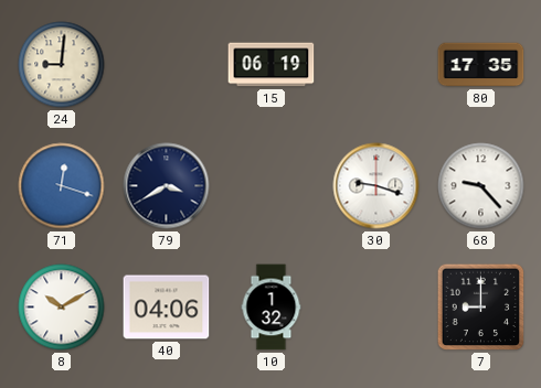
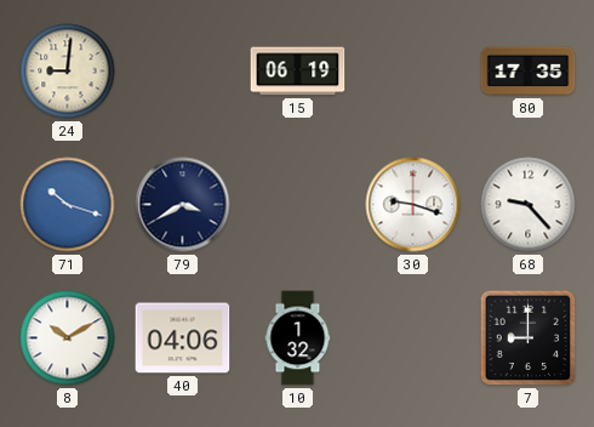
71: 12:18 -> 10:18 (68, 205)
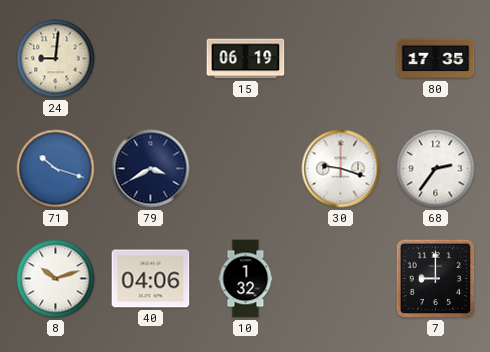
68: 9:23 -> 2:36 (436, 169)
8: 10:10 -> 10:12 (56, 279)
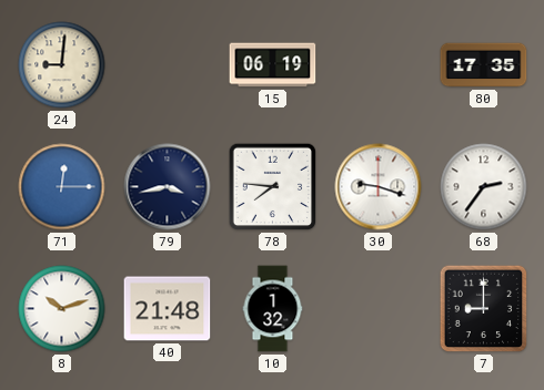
71: 10:18 -> 12:15 (62, 187)
79: 3:40 -> 3:43 (168, 187)
78: none -> 7:46 (273, 187)
40: 04:06 -> 21:48 (168, 309)
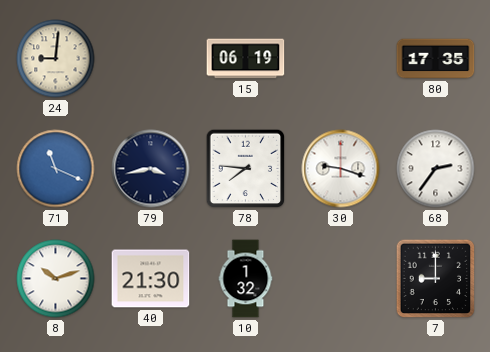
71: 12:15 -> 11:19 (56, 169)
40: 21:48 -> 21:30 (151, 279)
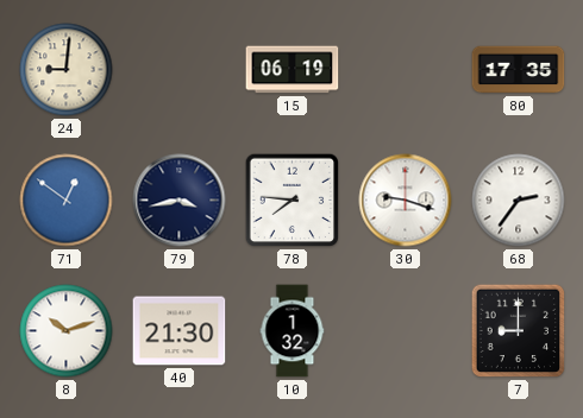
71: 11:19 -> 12:51 (67, 201)
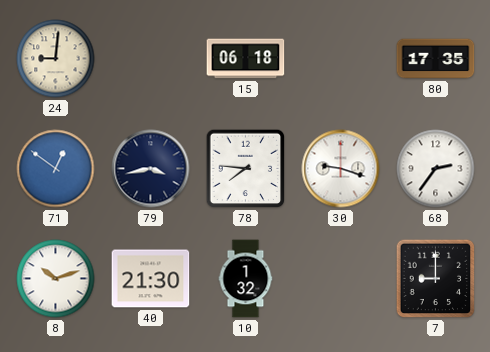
15: 06:19 -> 06:18 (246, 59)
